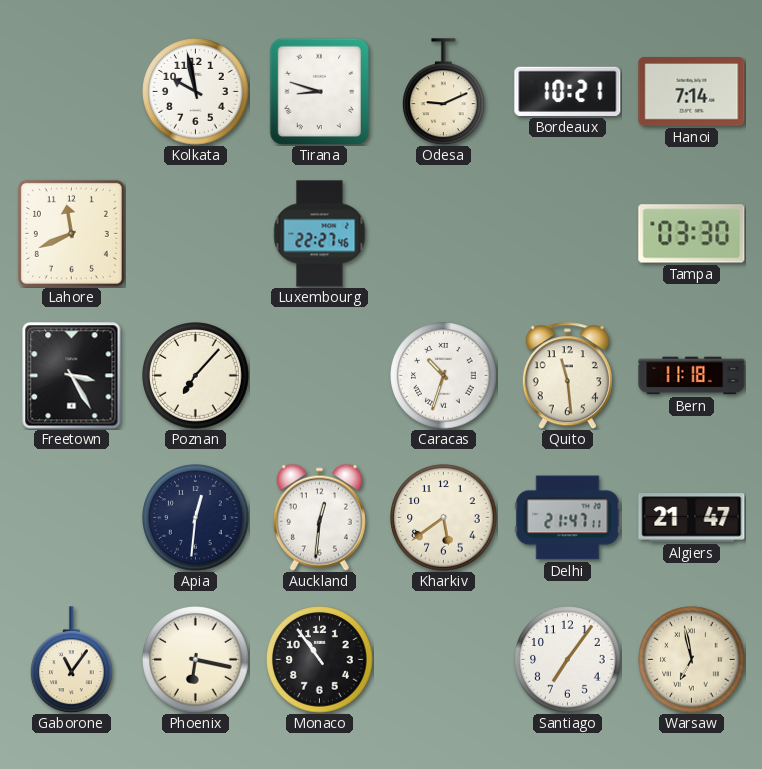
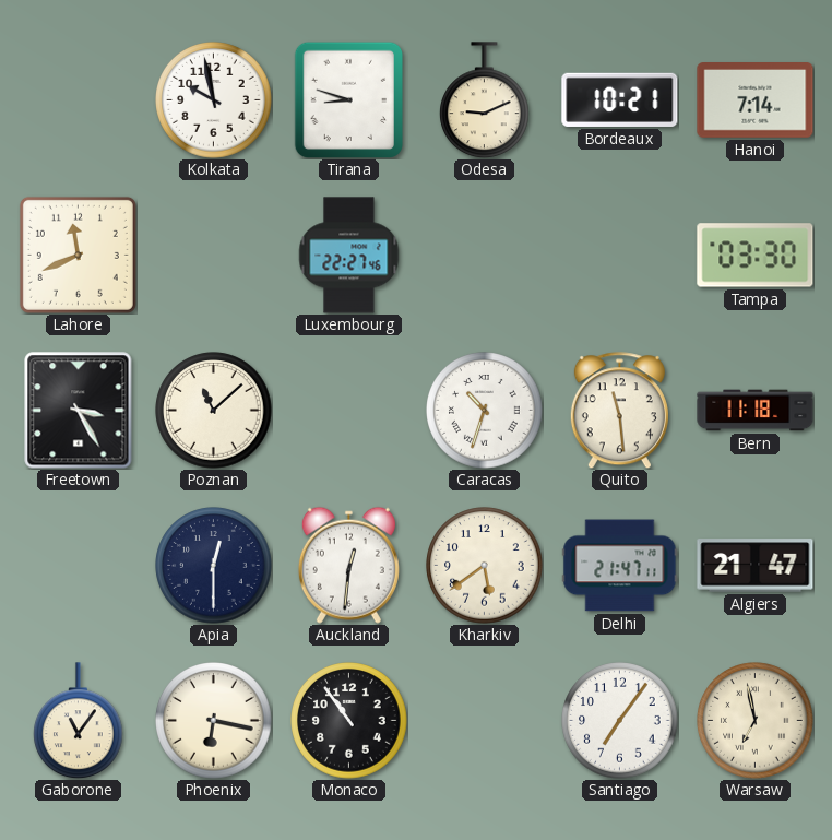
Poznan: 7:07 -> 11:08 (214, 411)
Apia: 12:31 -> 12:30 (214, 566)
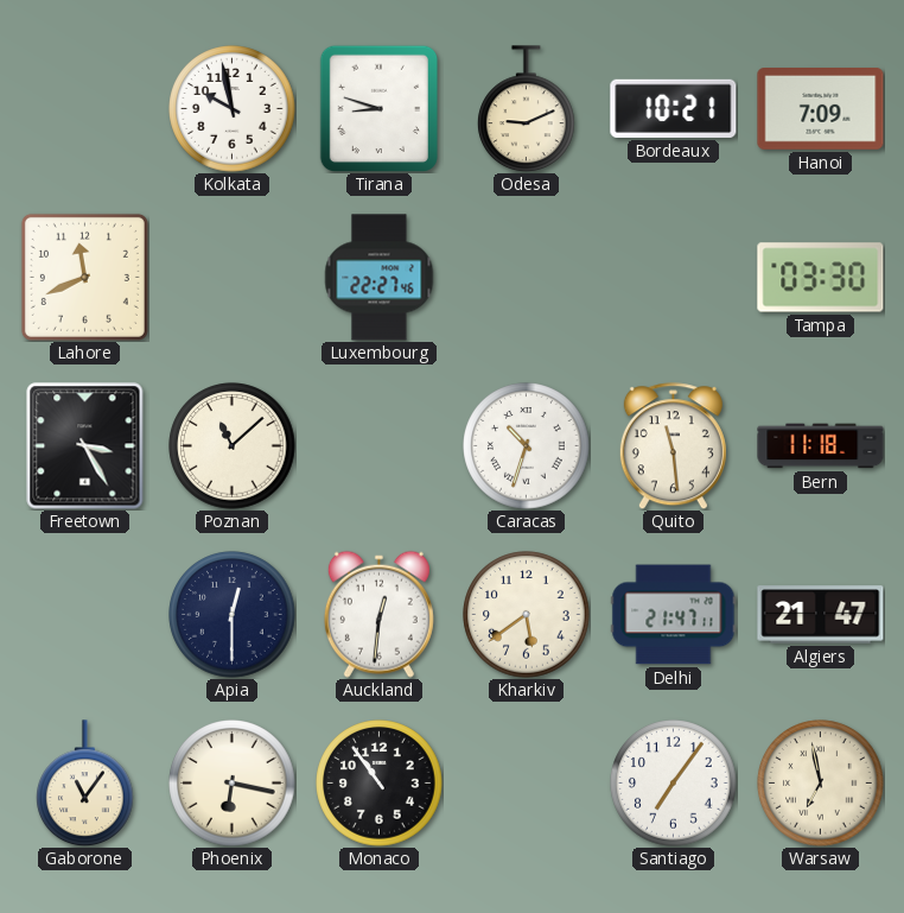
Hanoi: 7:14 -> 7:09 (821, 109)
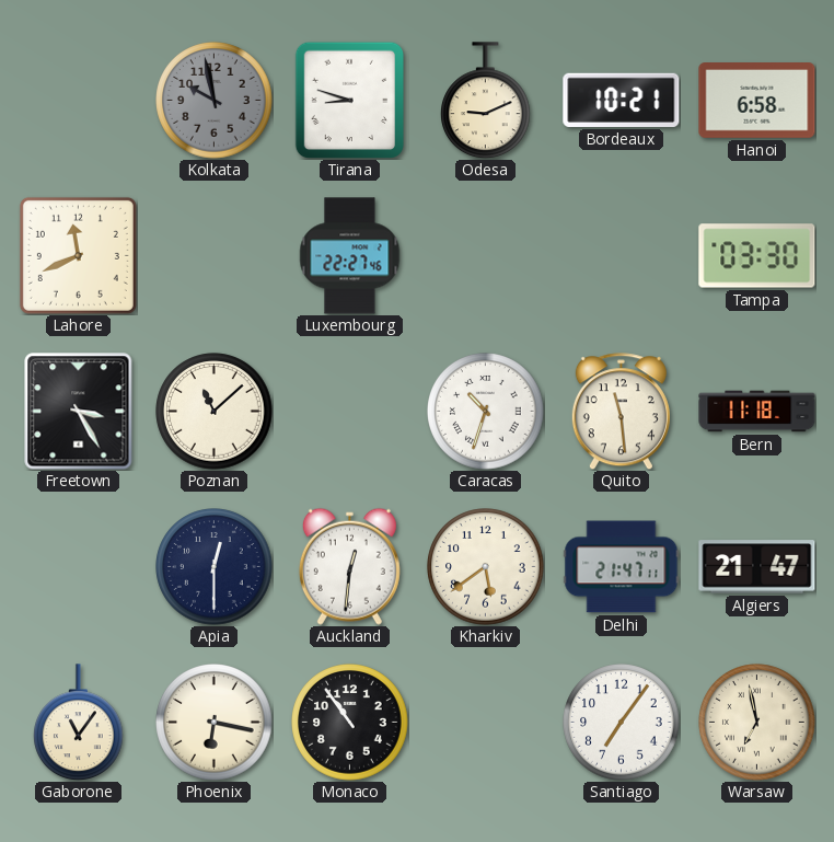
Kolkata dial: white -> grey (215, 101)
Hanoi: 7:09 -> 6:58 (757, 101)
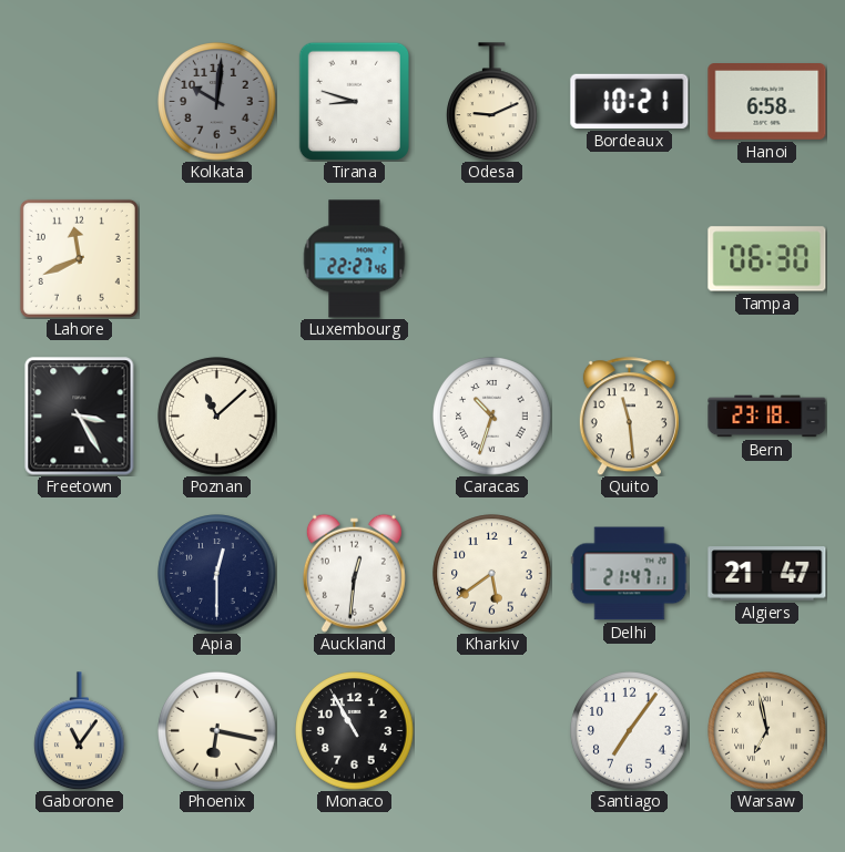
Kolkata: 9:58 -> 10:01 (217, 102)
Tampa: 03:30 -> 06:30 (767, 259)
Bern: 11:18 -> 23:18 (767, 417)
Monaco: 10:54 -> 10:55 (355, 731)
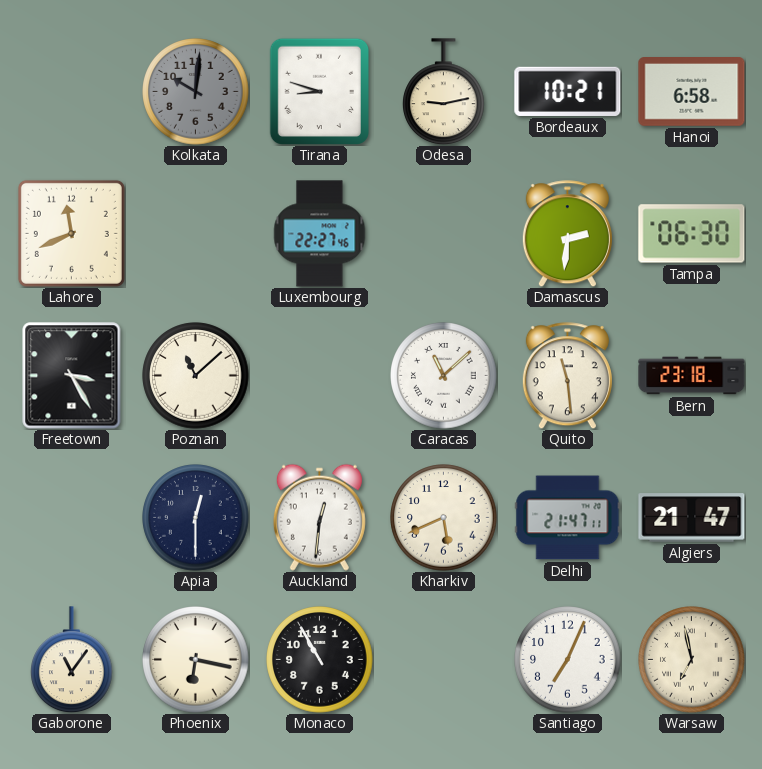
Odesa: 9:11 -> 9:13 (444, 92)
Damascus: none -> 2:31 (567, 234)
Caracas: 10:33 -> 11:08 (444, 376)
Kharkiv: 5:39 -> 5:41 (444, 518)
Santiago: 7:06 -> 7:04 (568, 660)
